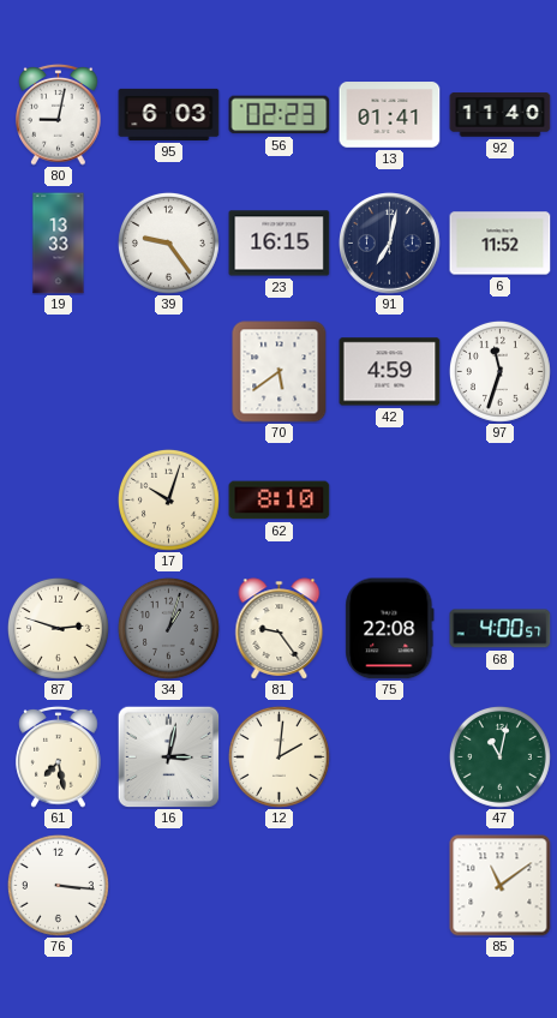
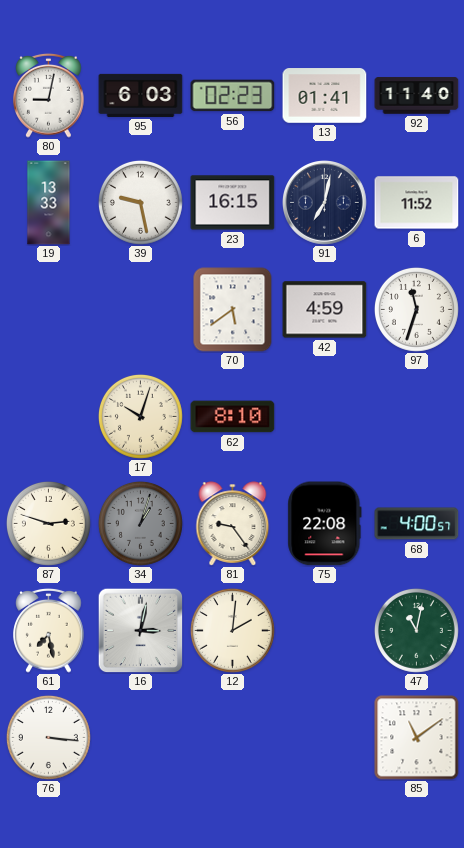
39: 9:24 -> 9:28 (140, 202)
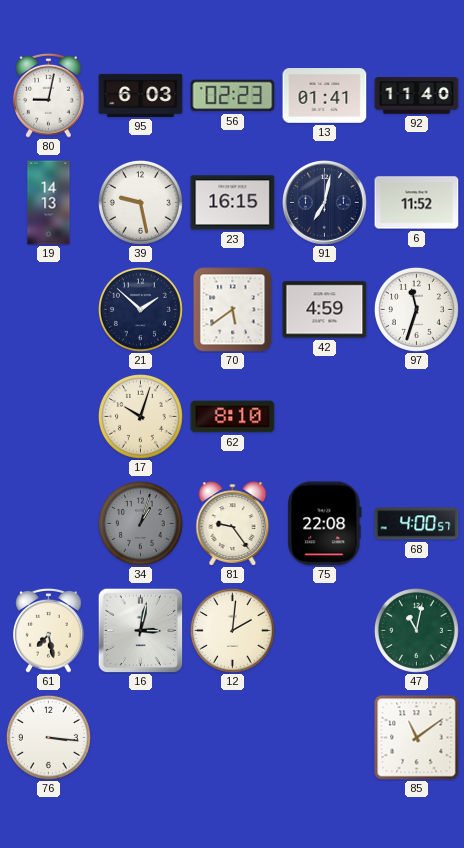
19: 13:33 -> 14:13 (49, 203)
21: none -> 1:52 (140, 309)
87: 2:48 -> none (48, 523)
